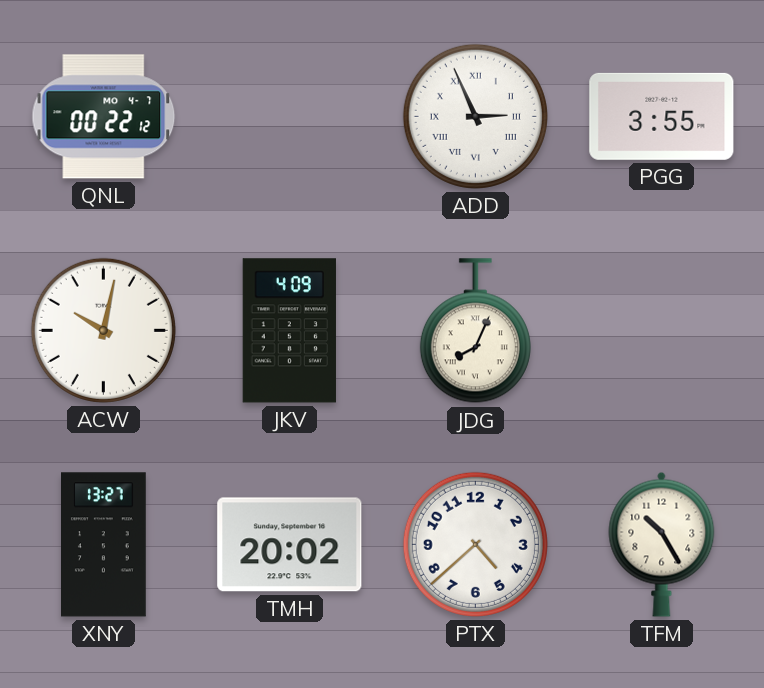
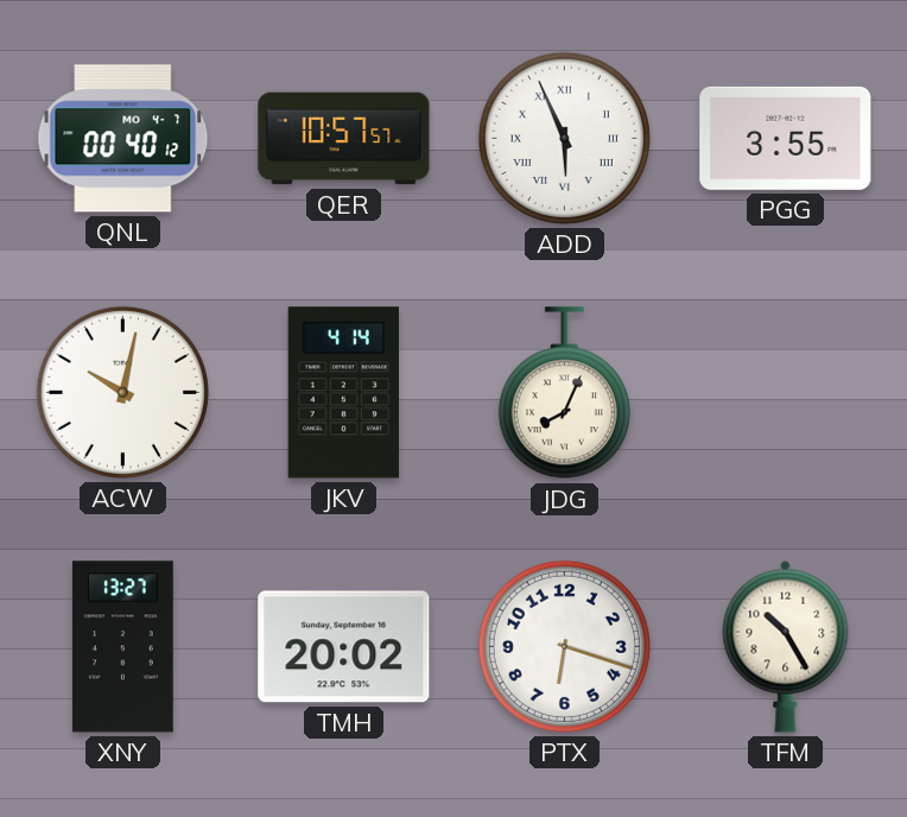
QNL: 00:22 -> 00:40 (123, 139)
QER: none -> 10:57 (344, 139)
ADD: 2:56 -> 5:56 (564, 138)
JKV: 4:09 -> 4:14 (343, 393)
PTX: 4:38 -> 6:18 (564, 646)
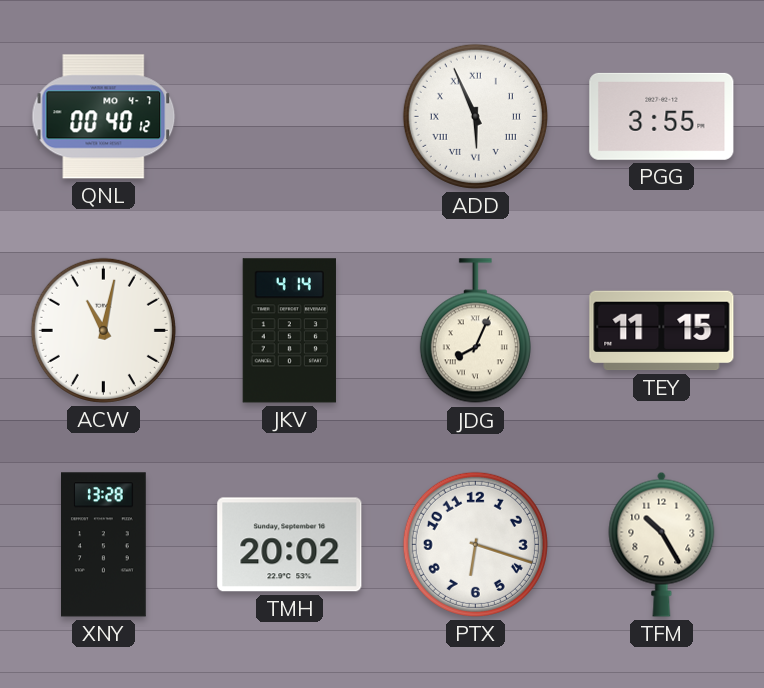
QER: 10:57 -> none (344, 139)
ACW: 10:02 -> 11:02 (103, 330)
TEY: none -> 11:15 (662, 331)
XNY: 13:27 -> 13:28 (104, 545)
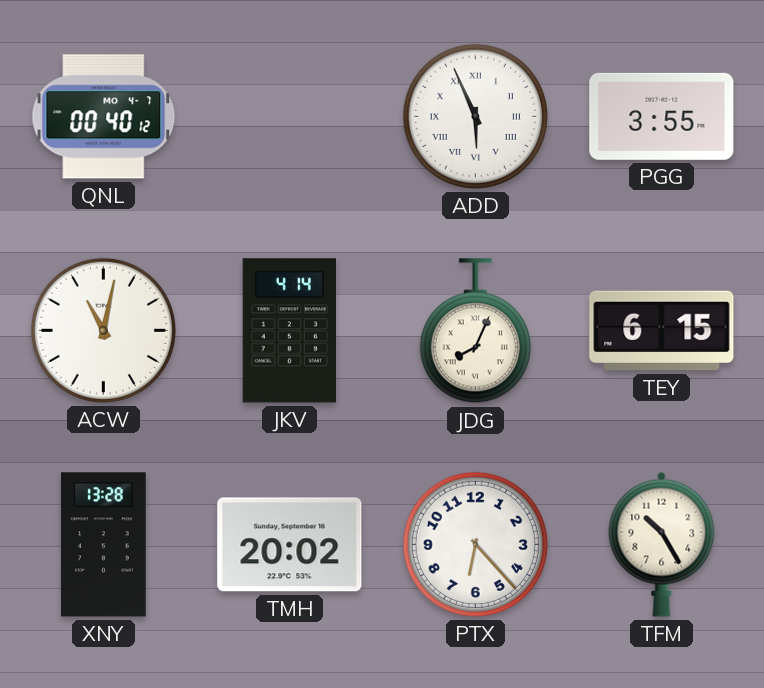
TEY: 11:15 -> 6:15 (662, 331)
PTX: 6:18 -> 6:23 (475, 544)
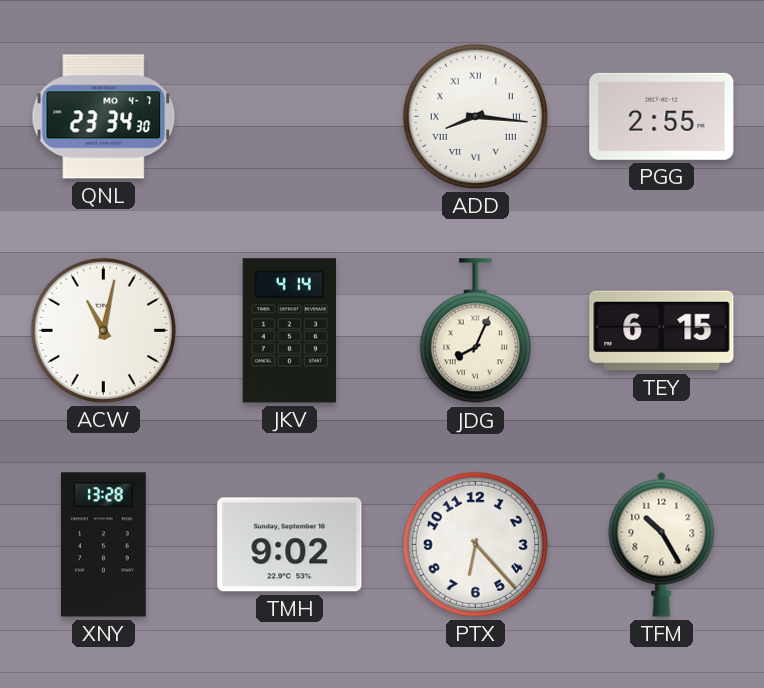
QNL: 00:40 -> 23:34 (104, 117)
ADD: 5:56 -> 8:16 (475, 116)
PGG: 3:55 -> 2:55 (662, 116)
TMH: 20:02 -> 9:02 (290, 545)
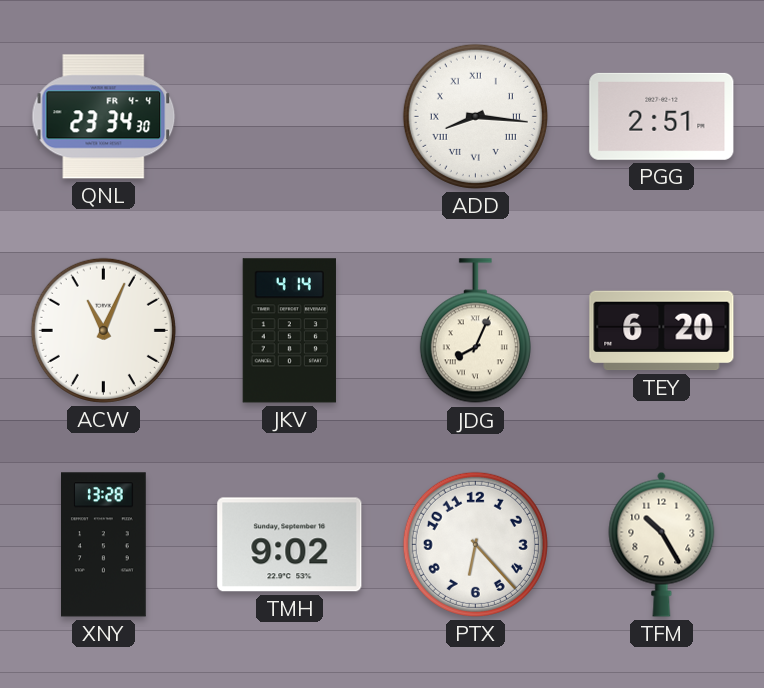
QNL date: MO 4-7 -> FR 4-4 (104, 117)
PGG: 2:55 -> 2:51 (662, 116)
ACW: 11:02 -> 11:04 (103, 330)
TEY: 6:15 -> 6:20 (662, 331)
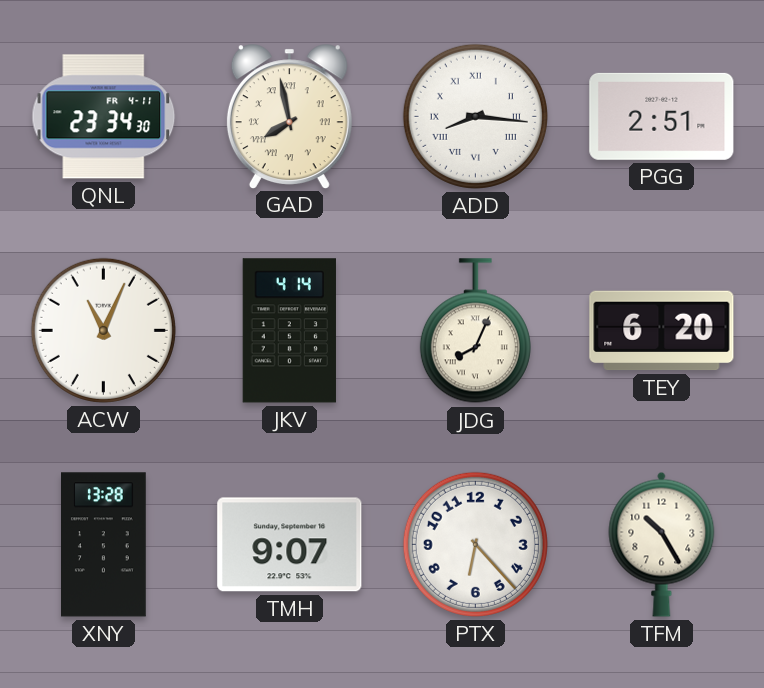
QNL date: FR 4-4 -> FR 4-11 (104, 117)
GAD: none -> 7:58 (289, 116)
TMH: 9:02 -> 9:07 (290, 545)
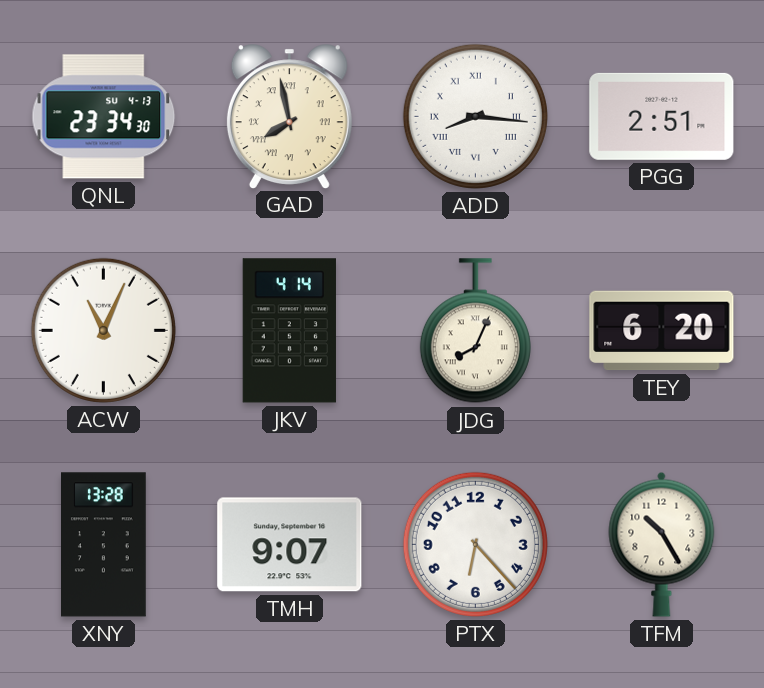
QNL date: FR 4-11 -> SU 4-13 (104, 117)
